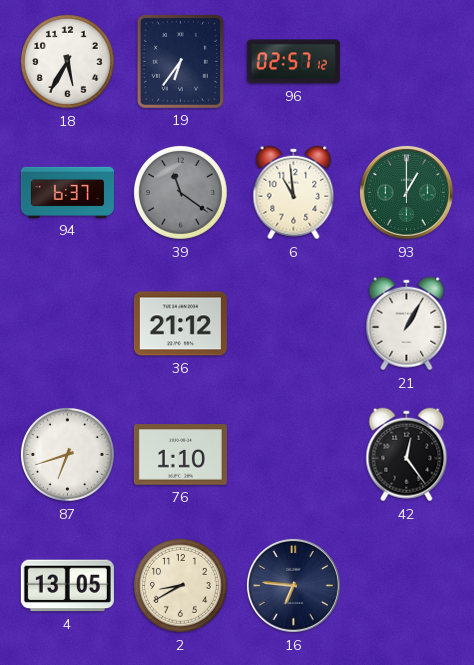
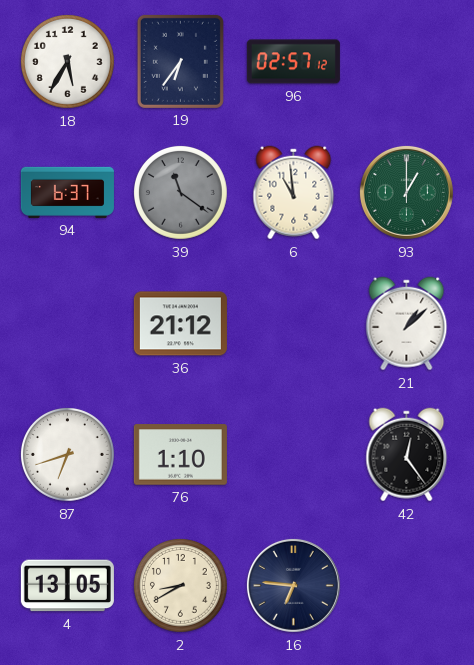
21: 1:05 -> 1:08 (407, 324)
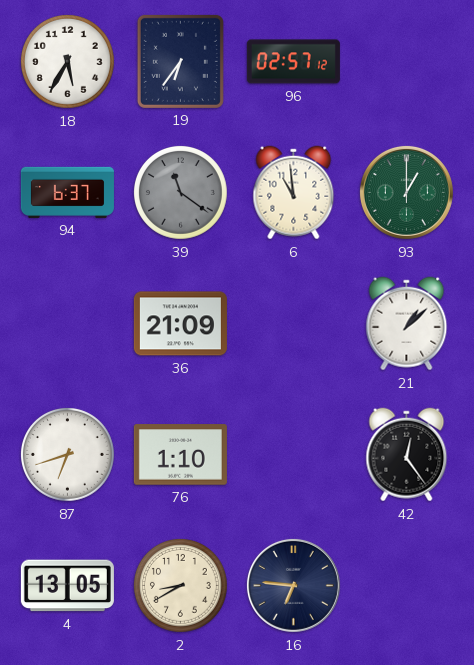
36: 21:12 -> 21:09 (180, 324)
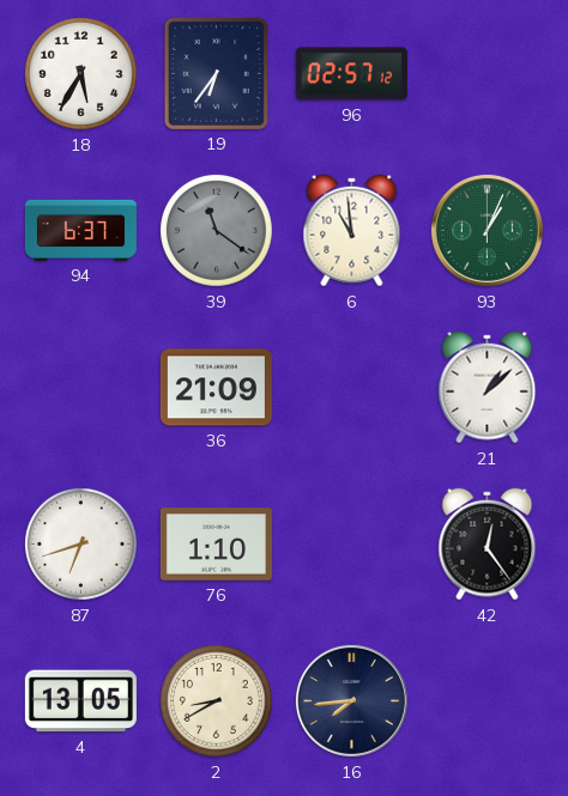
93: 1:00 -> 1:04 (487, 230)
16: 6:46 -> 7:44 (351, 700)
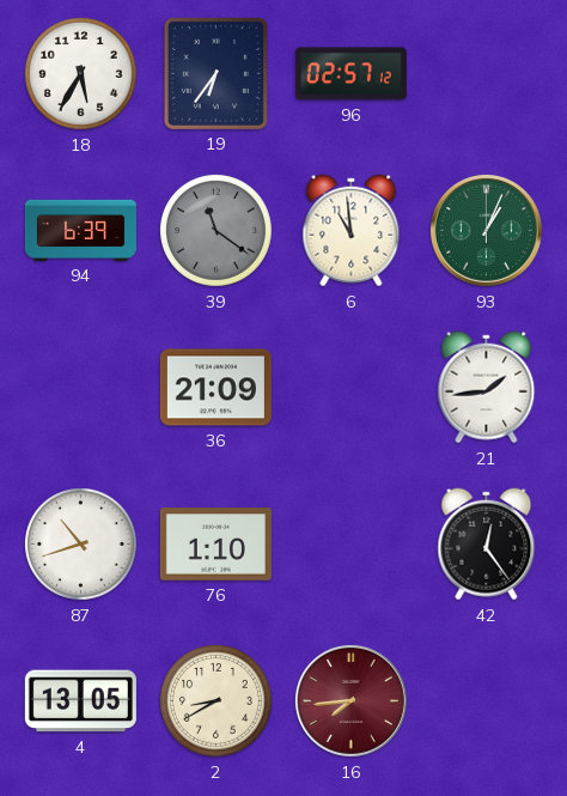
94: 6:37 -> 6:39 (80, 230)
21: 1:08 -> 1:44 (487, 388)
87: 6:42 -> 10:42 (81, 545)
16 dial: navy -> burgundy (350, 700)
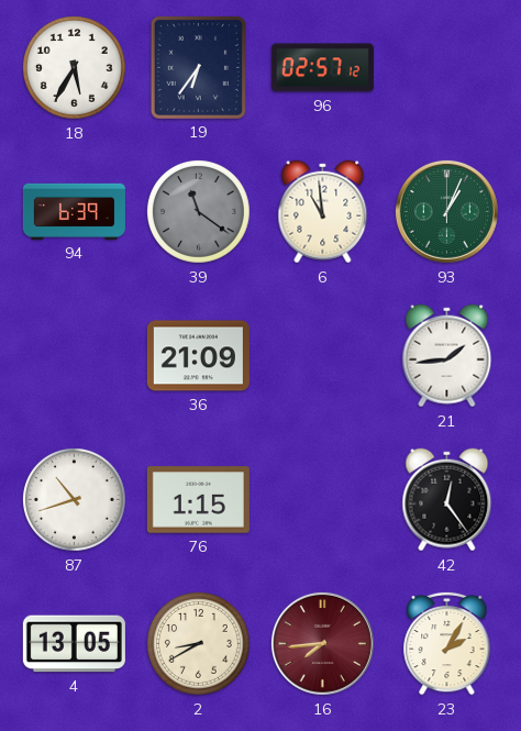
76: 1:10 -> 1:15 (198, 500)
23: none -> 2:05 (447, 643)
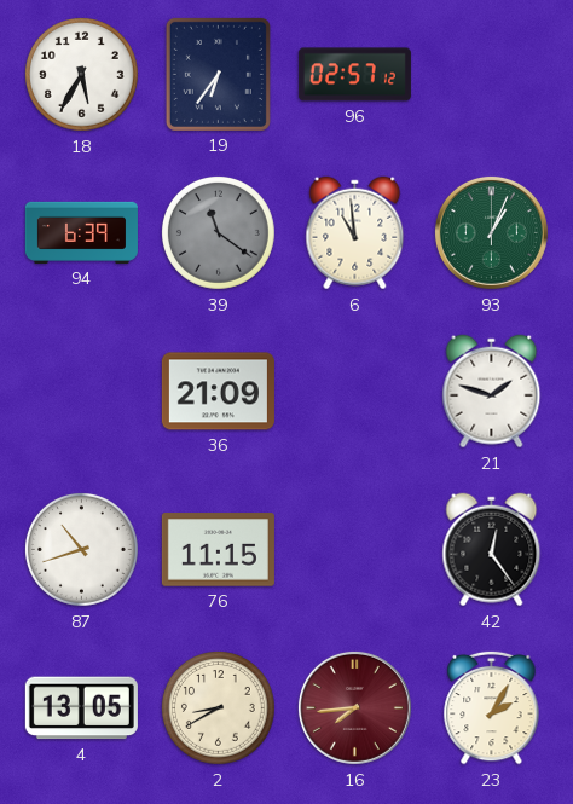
21: 1:44 -> 1:48 (492, 392)
76: 1:15 -> 11:15 (218, 550)
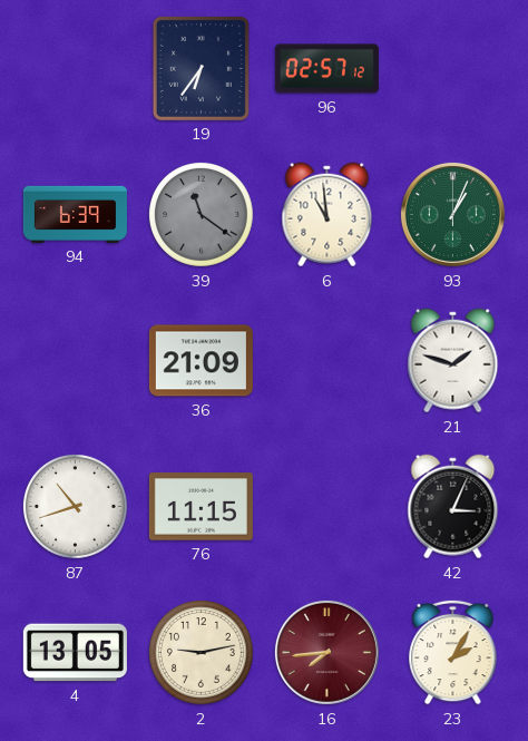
18: 5:35 -> none (82, 75)
42: 12:24 -> 3:04 (453, 507)
2: 8:40 -> 9:13 (202, 653)
